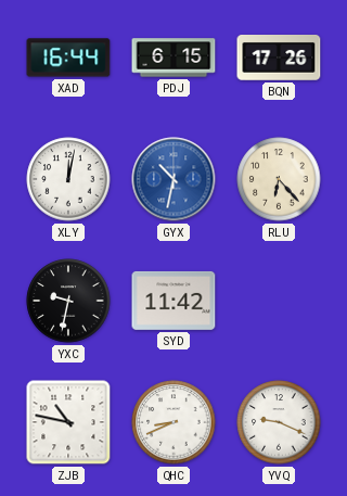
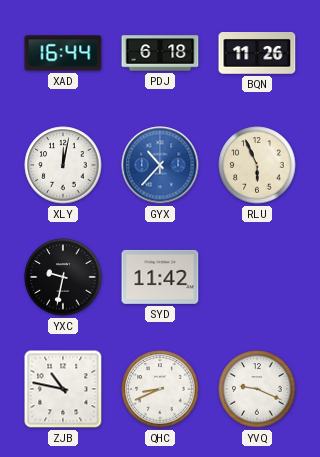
PDJ: 6:15 -> 6:18 (160, 53)
BQN: 17:26 -> 11:26 (257, 54)
GYX: 10:32 -> 10:37 (160, 165)
RLU: 6:23 -> 5:56 (257, 165)
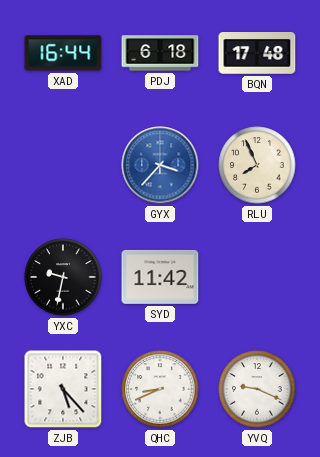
BQN: 11:26 -> 17:48 (257, 54)
XLY: 12:02 -> none (63, 165)
GYX: 10:37 -> 3:37 (160, 165)
RLU: 5:56 -> 7:56 (257, 165)
ZJB: 10:47 -> 5:23 (63, 389)
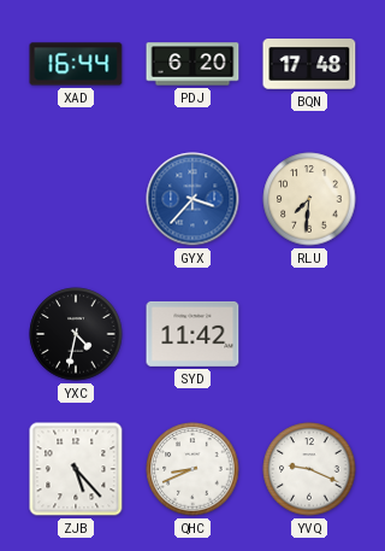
PDJ: 6:18 -> 6:20 (192, 64)
RLU: 7:56 -> 7:31 (309, 199)
YXC: 9:32 -> 4:32 (76, 334)
